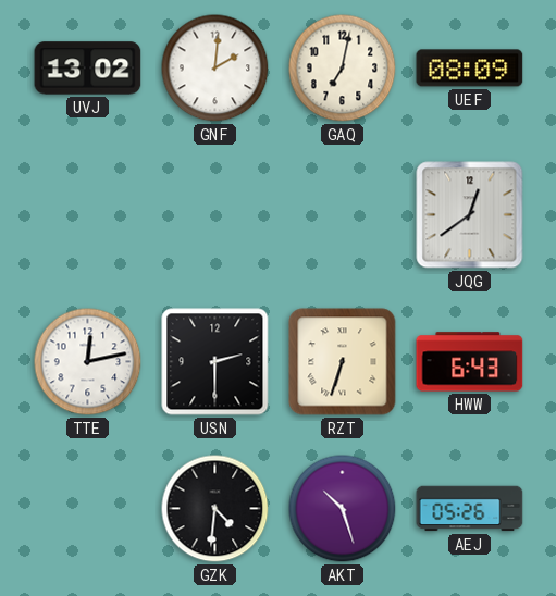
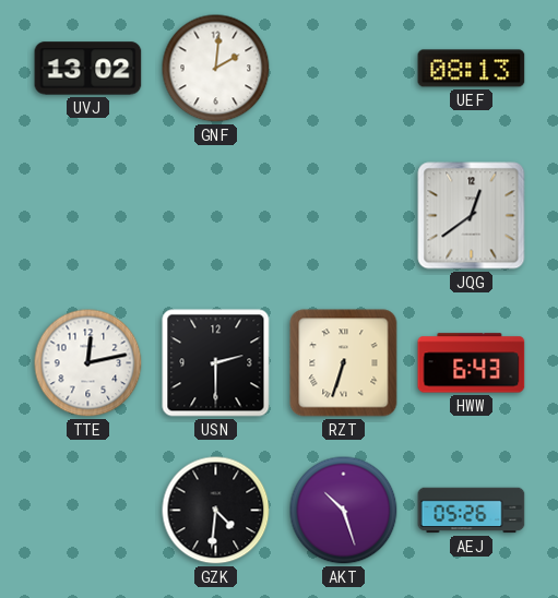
GAQ: 7:02 -> none (343, 69)
UEF: 08:09 -> 08:13 (472, 69)
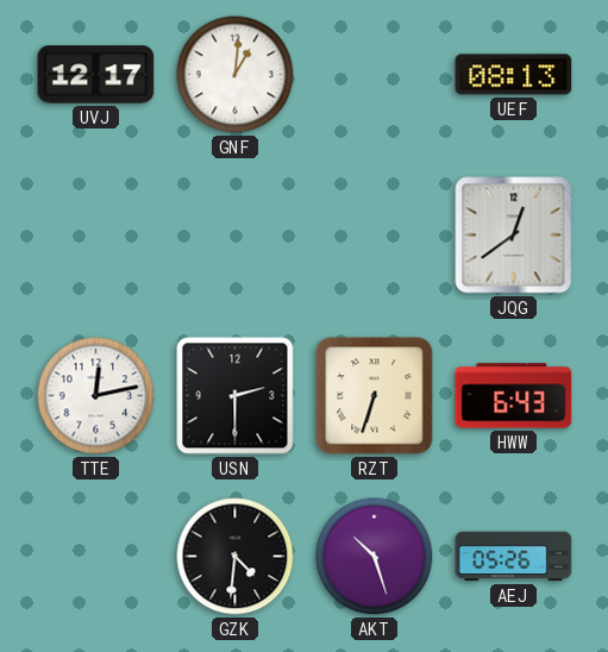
UVJ: 13:02 -> 12:17 (96, 75)
GNF: 2:01 -> 1:01 (236, 75)
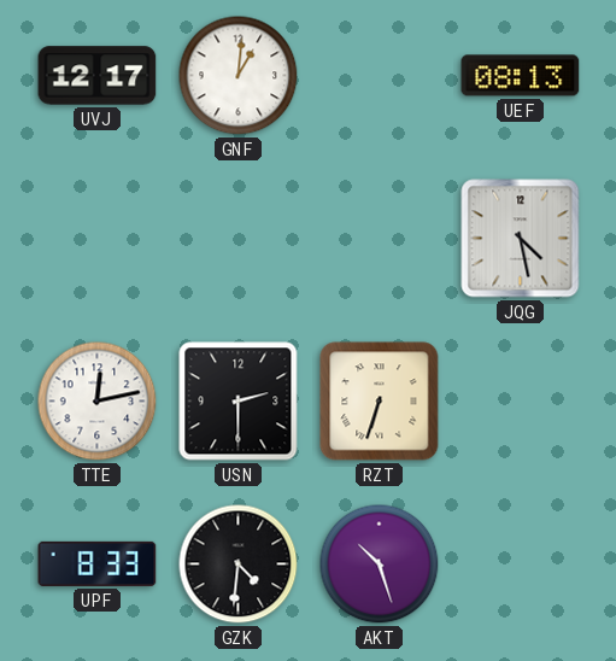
JQG: 12:39 -> 4:28 (521, 239)
HWW: 6:43 -> none (514, 396)
UPF: none -> 8:33 (98, 563)
AEJ: 05:26 -> none (514, 557)
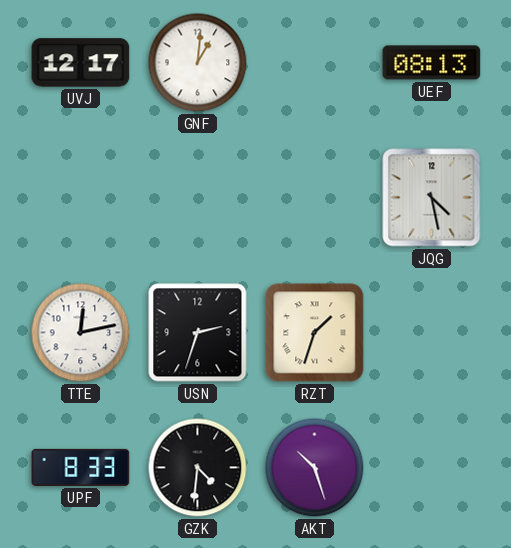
USN: 2:30 -> 2:33 (198, 333)
RZT: 6:33 -> 1:33 (315, 333)
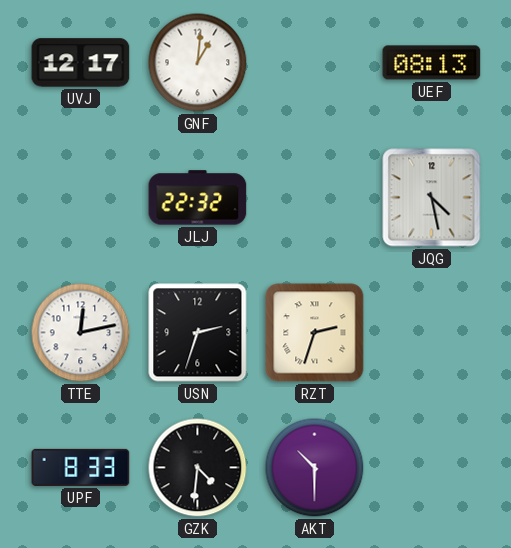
JLJ: none -> 22:32 (198, 198)
RZT: 1:33 -> 2:33 (315, 333)
AKT: 10:27 -> 10:30 (315, 468)
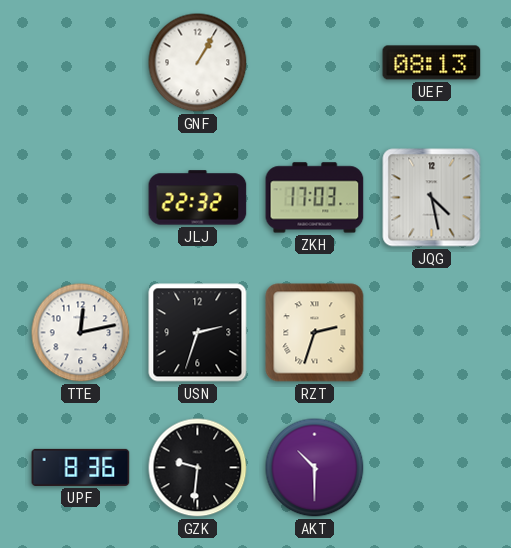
UVJ: 12:17 -> none (81, 63)
GNF: 1:01 -> 1:05 (198, 63)
ZKH: none -> 17:03 (315, 198)
UPF: 8:33 -> 8:36 (81, 467)
GZK: 4:31 -> 9:31 (198, 468)
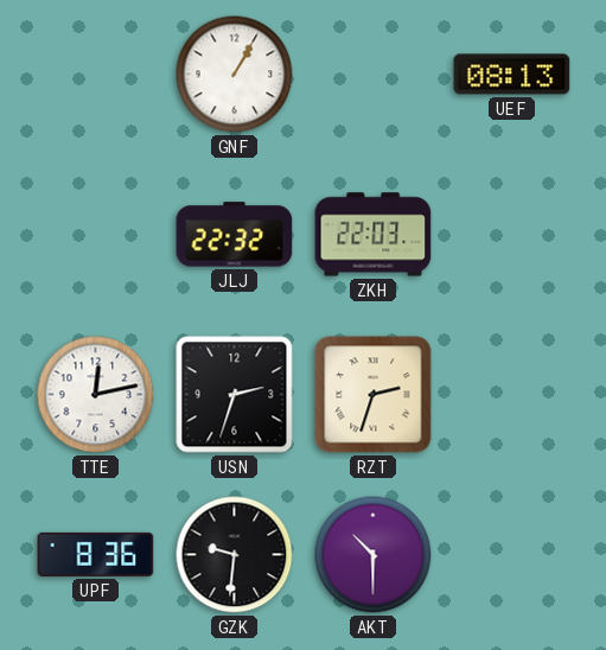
ZKH: 17:03 -> 22:03 (374, 235)
JQG: 4:28 -> none (432, 198)
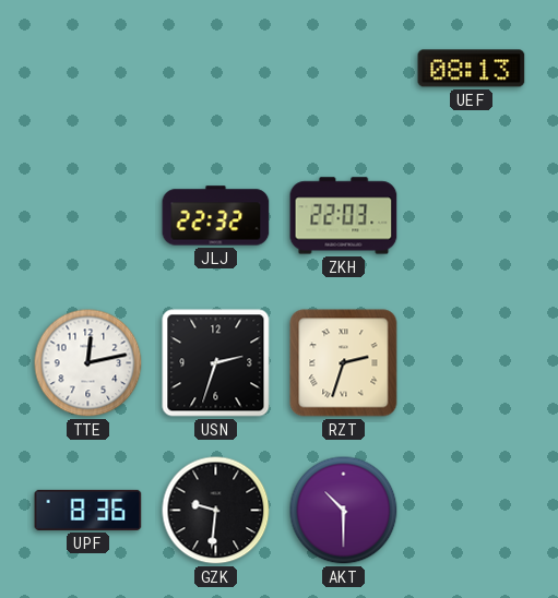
GNF: 1:05 -> none (235, 75)
